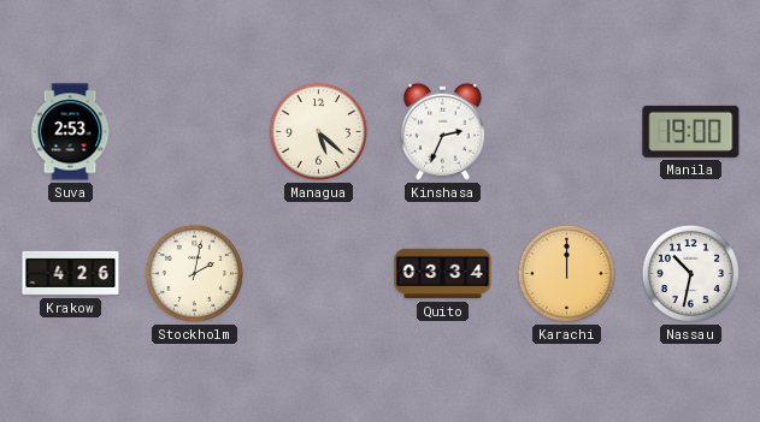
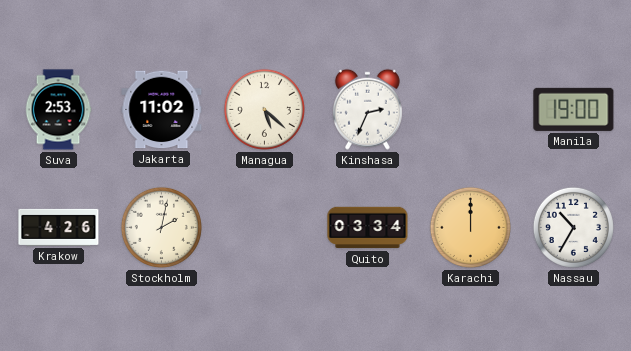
Jakarta: none -> 11:02 (162, 110)
Nassau: 10:32 -> 10:35 (573, 227)
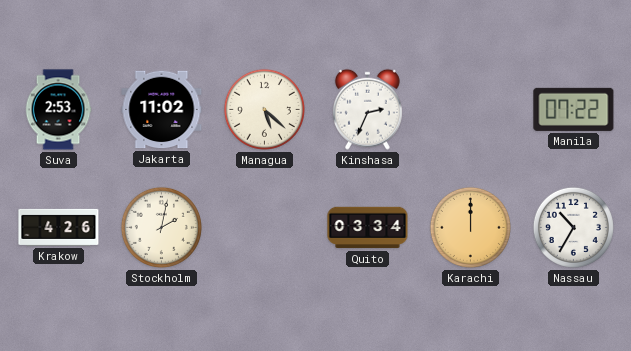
Manila: 19:00 -> 07:22 (574, 109)
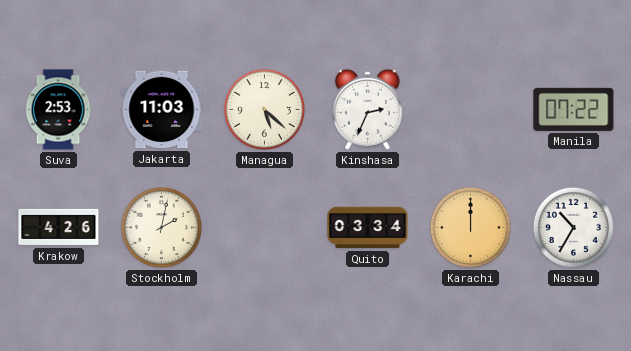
Jakarta: 11:02 -> 11:03 (162, 110)
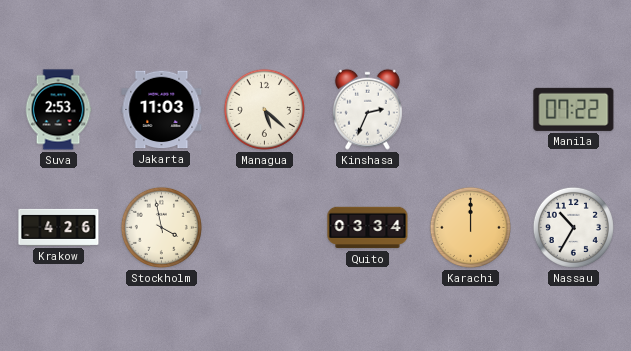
Stockholm: 2:02 -> 3:58 (161, 227)
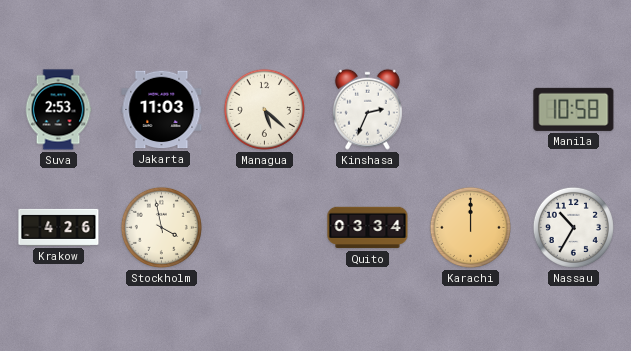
Manila: 07:22 -> 10:58 (574, 109)
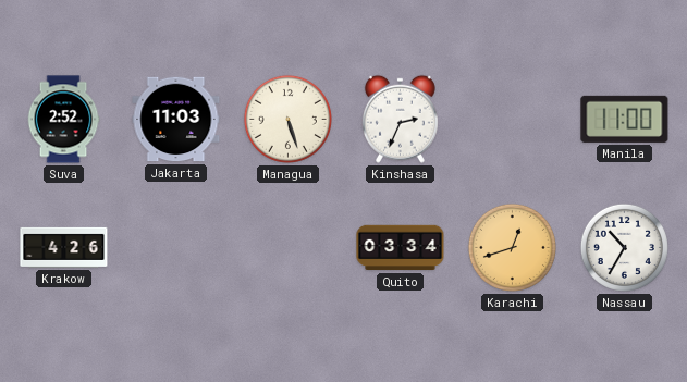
Suva: 2:53 -> 2:52 (63, 120)
Managua: 5:22 -> 5:27 (287, 119)
Manila: 10:58 -> 11:00 (625, 119)
Stockholm: 3:58 -> none (161, 227)
Karachi: 12:00 -> 12:42 (512, 247)
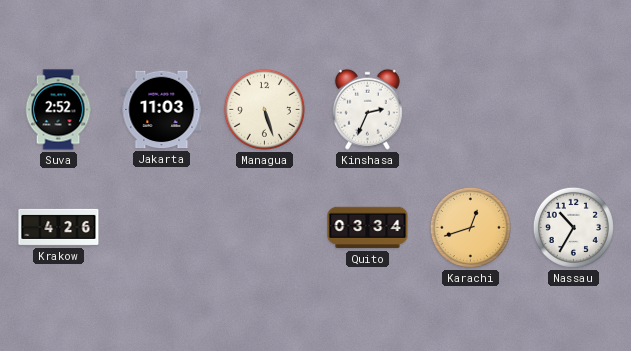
Manila: 11:00 -> none (625, 119)
